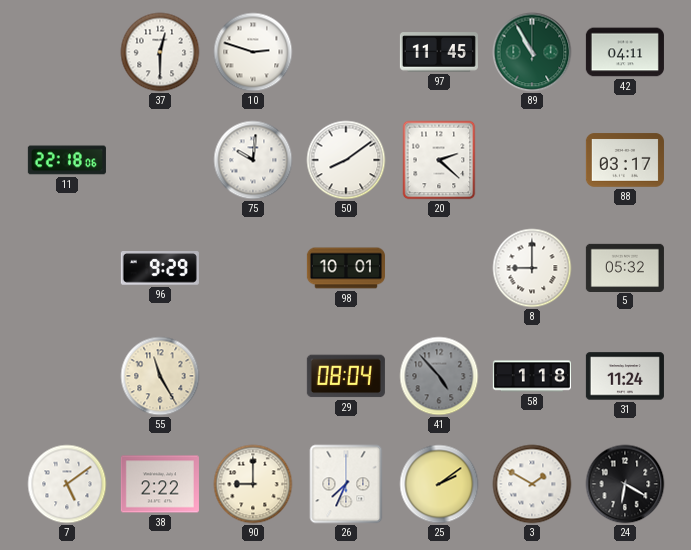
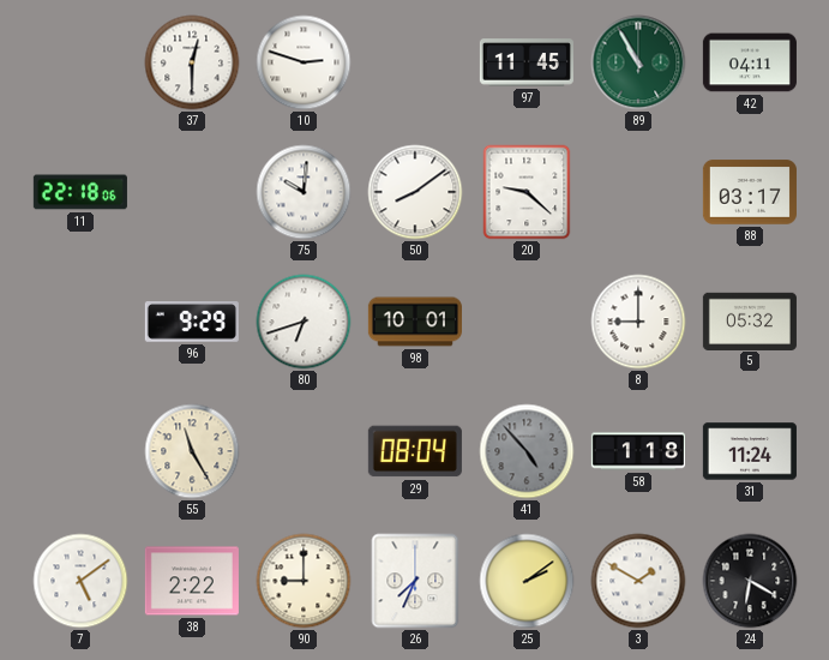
20: 2:22 -> 9:22 (527, 192)
80: none -> 6:42 (304, 322)
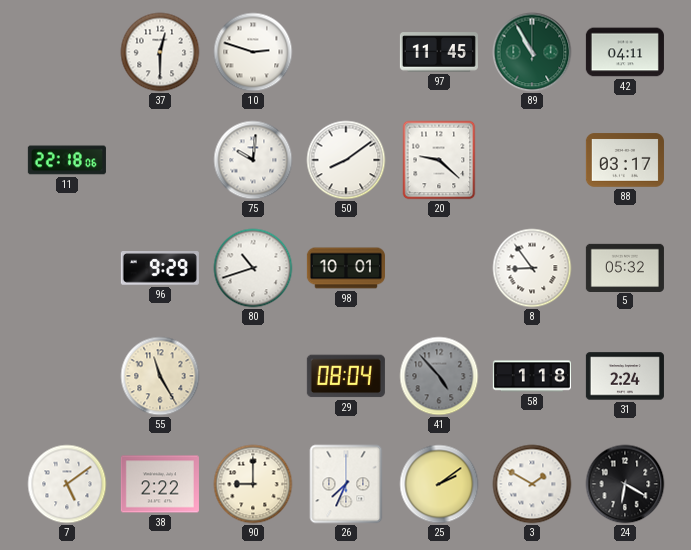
80: 6:42 -> 10:42 (253, 268)
8: 9:00 -> 8:54 (532, 268)
31: 11:24 -> 2:24 (625, 376)
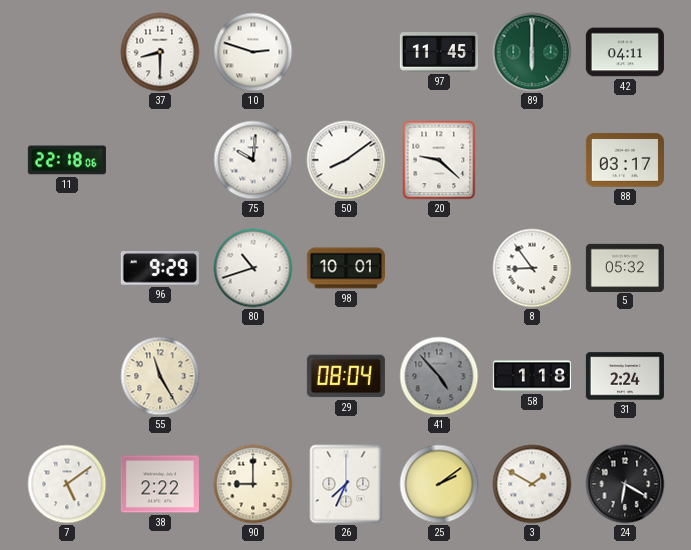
37: 12:30 -> 8:30 (160, 52)
89: 10:55 -> 6:00 (532, 52)
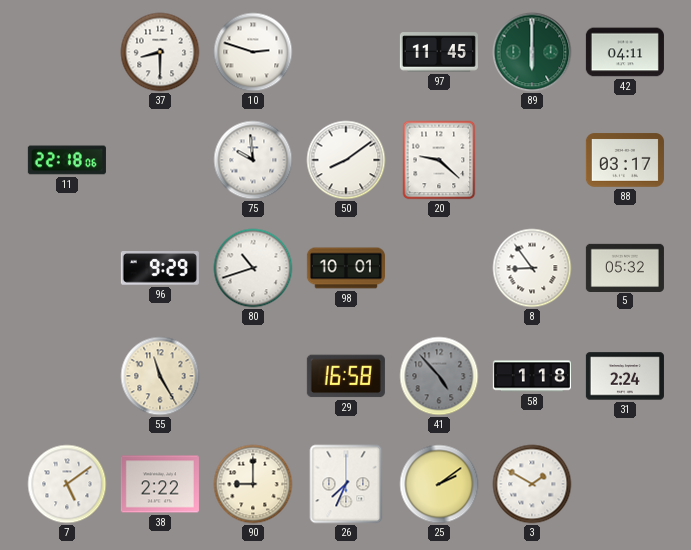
75: 10:01 -> 9:59 (253, 160)
29: 08:04 -> 16:58 (346, 376)
24: 6:20 -> none (625, 484)
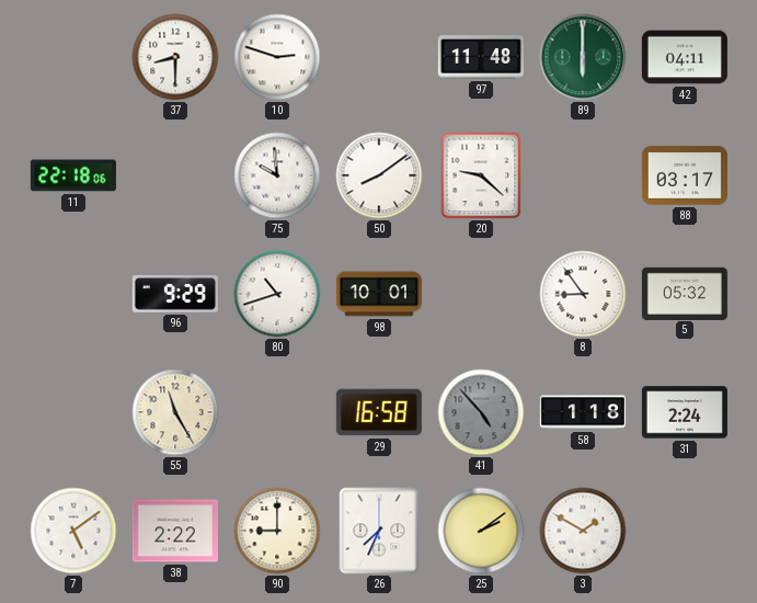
97: 11:45 -> 11:48 (481, 57)
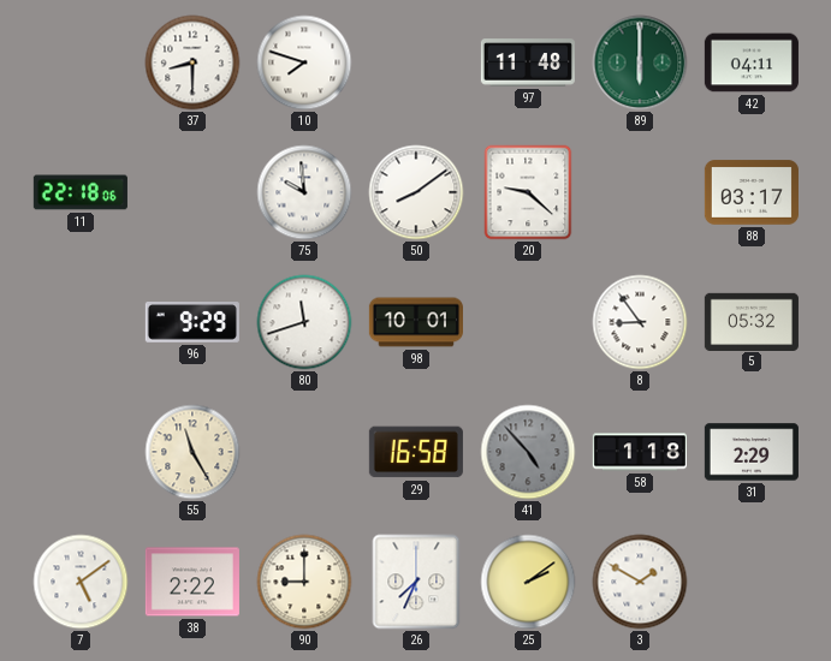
10: 2:48 -> 7:48 (304, 62)
80: 10:42 -> 11:42 (304, 322)
31: 2:24 -> 2:29 (752, 452)
